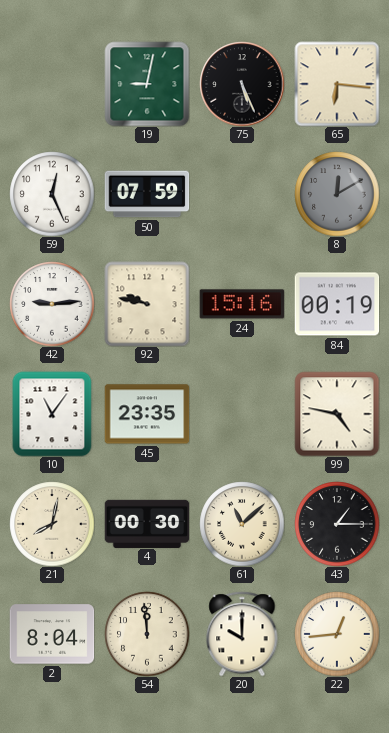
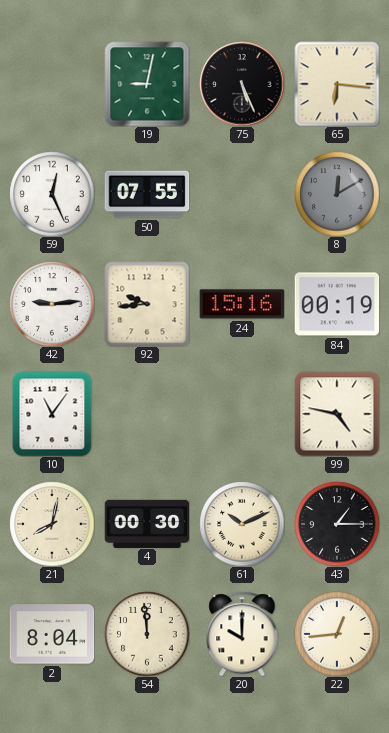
50: 07:59 -> 07:55 (147, 194)
92: 9:47 -> 9:44 (147, 304)
45: 23:35 -> none (147, 414)
61: 11:08 -> 10:11 (242, 524)
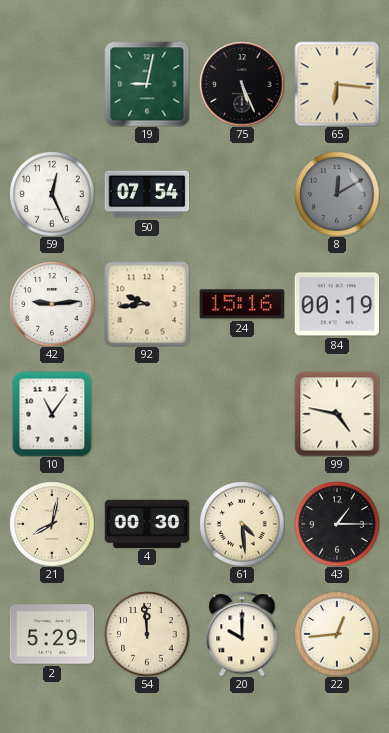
50: 07:55 -> 07:54 (147, 194)
61: 10:11 -> 4:29 (242, 524)
2: 8:04 -> 5:29 (52, 634)
